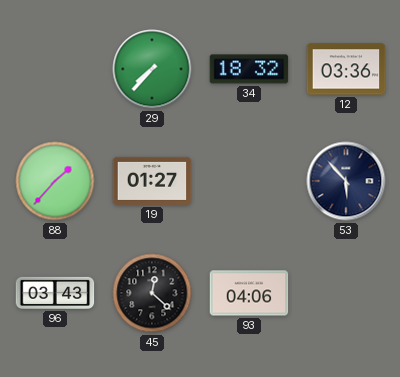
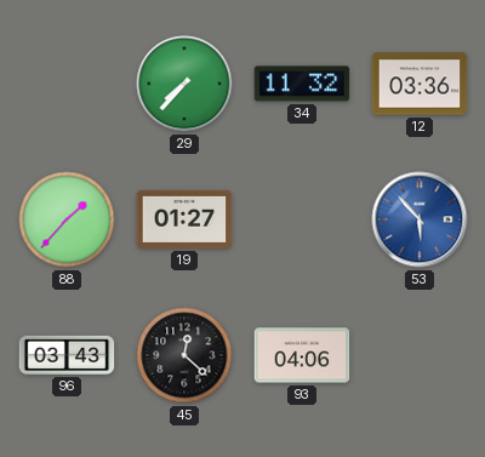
34: 18:32 -> 11:32 (302, 84)
53 dial: navy -> blue (420, 219)
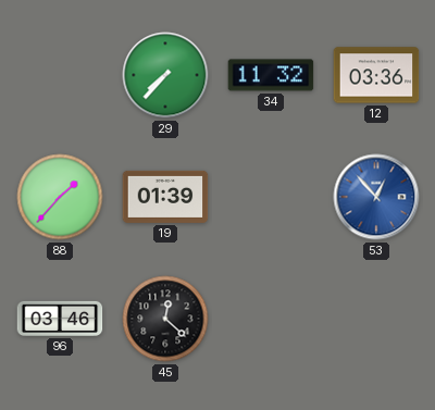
19: 01:27 -> 01:39 (165, 197)
53: 5:53 -> 12:53 (376, 197)
96: 03:43 -> 03:46 (60, 319)
93: 04:06 -> none (302, 355)
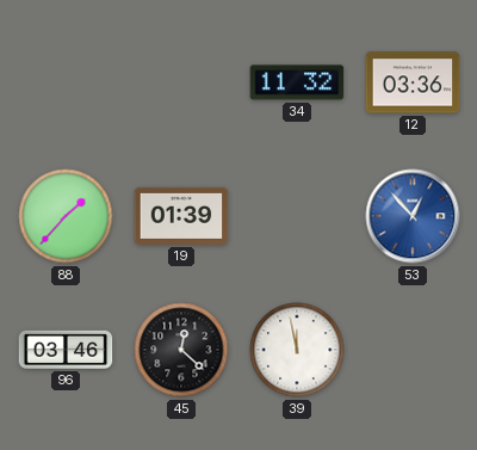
29: 7:37 -> none (165, 75)
39: none -> 11:58 (297, 350)
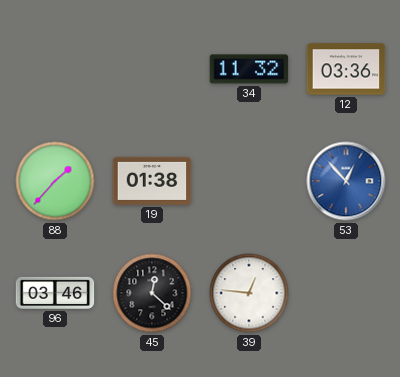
19: 01:39 -> 01:38 (152, 181)
39: 11:58 -> 12:46 (249, 293)
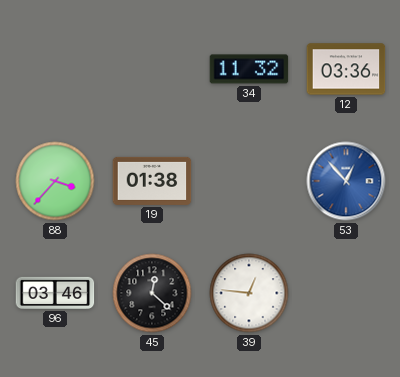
88: 1:37 -> 3:37 (55, 181)
